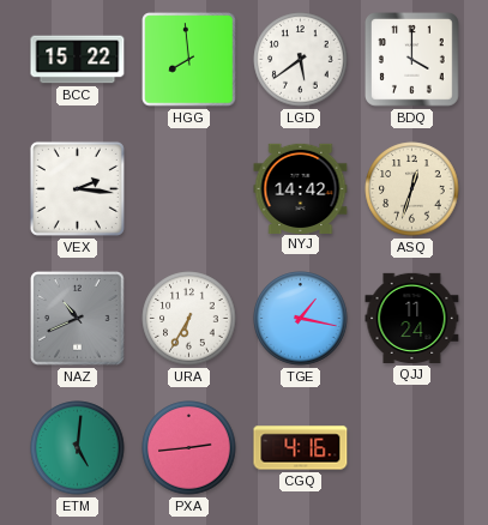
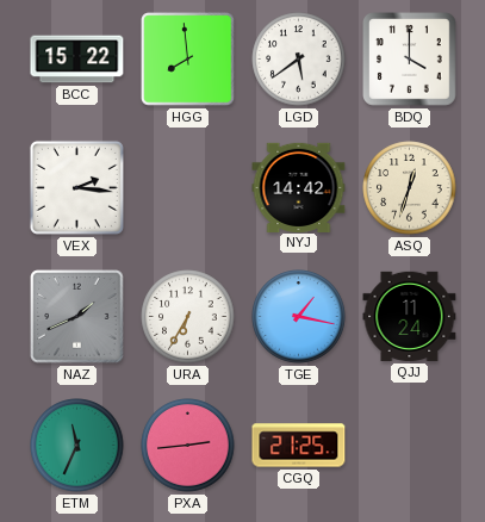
NAZ: 10:41 -> 1:41 (77, 317)
ETM: 5:01 -> 11:34 (77, 446)
CGQ: 4:16 -> 21:25 (299, 446)
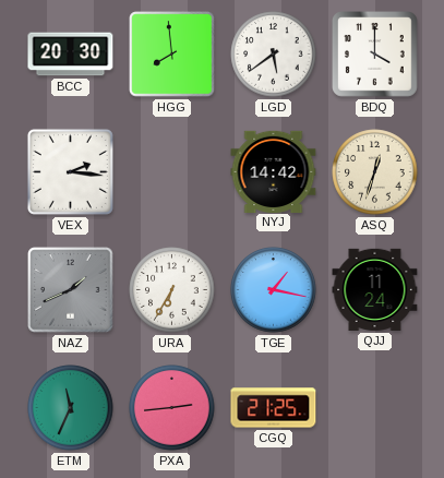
BCC: 15:22 -> 20:30 (71, 55)
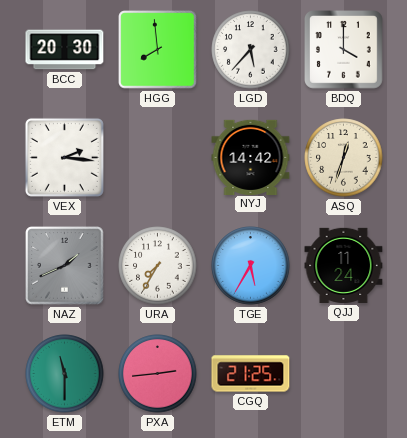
LGD: 5:39 -> 5:37 (251, 50)
URA: 6:35 -> 7:35 (158, 266)
TGE: 1:17 -> 5:35 (251, 266)
ETM: 11:34 -> 11:30 (65, 374)
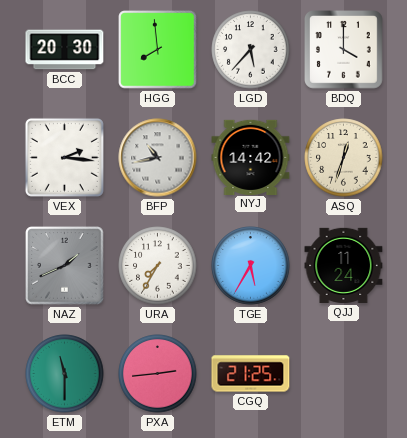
BFP: none -> 10:43 (158, 158)
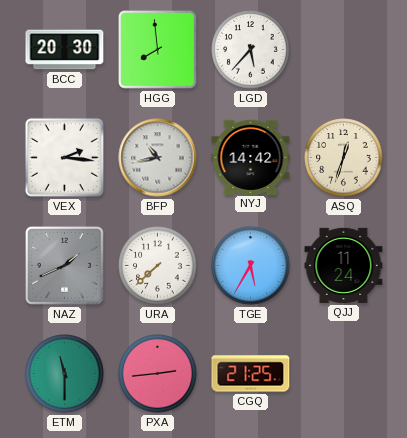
BDQ: 4:00 -> none (344, 50)
URA: 7:35 -> 7:38 (158, 266)
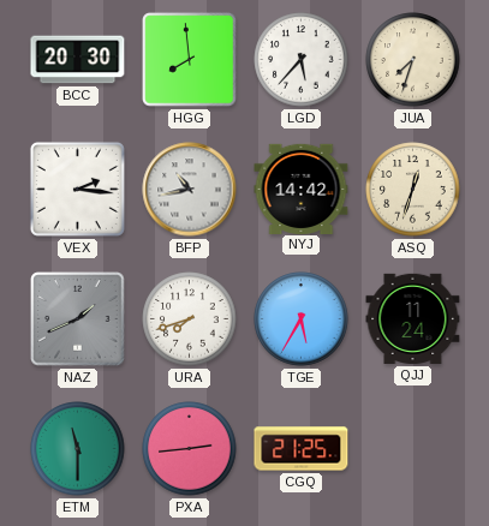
JUA: none -> 7:33 (413, 60)
URA: 7:38 -> 7:42 (190, 319)
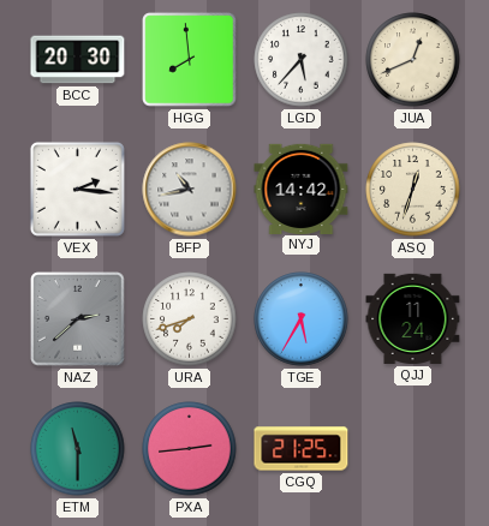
JUA: 7:33 -> 12:41 (413, 60)
NAZ: 1:41 -> 2:38 (78, 319)
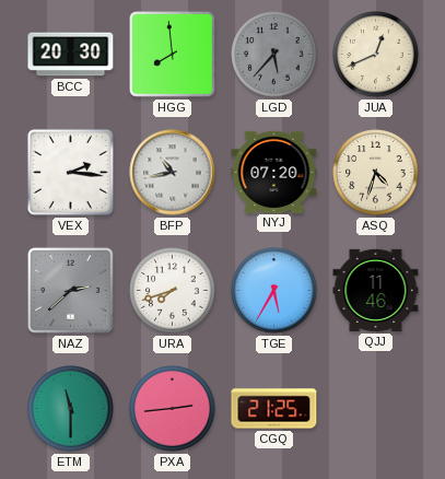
LGD dial: white -> grey (274, 55)
NYJ: 14:42 -> 07:20 (274, 172)
ASQ: 12:33 -> 4:33 (376, 173)
QJJ: 11:24 -> 11:46 (376, 290)
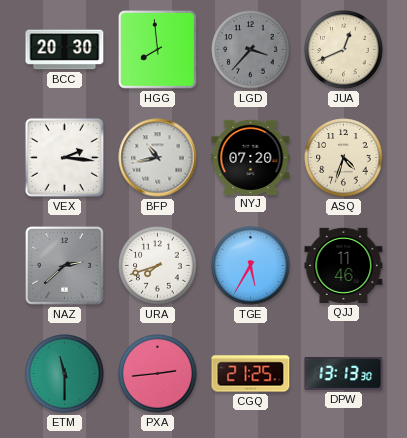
LGD: 5:37 -> 3:37 (251, 50)
DPW: none -> 13:13 (344, 374)
